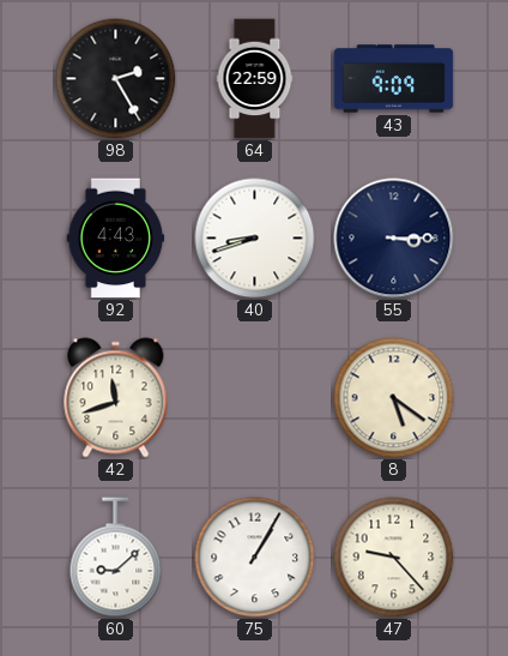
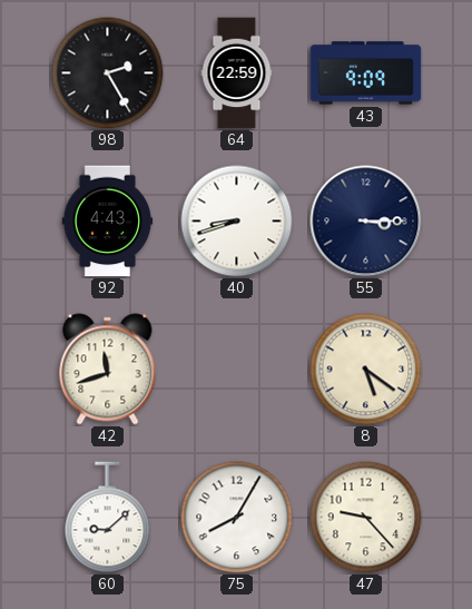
75: 1:05 -> 8:05 (237, 518)
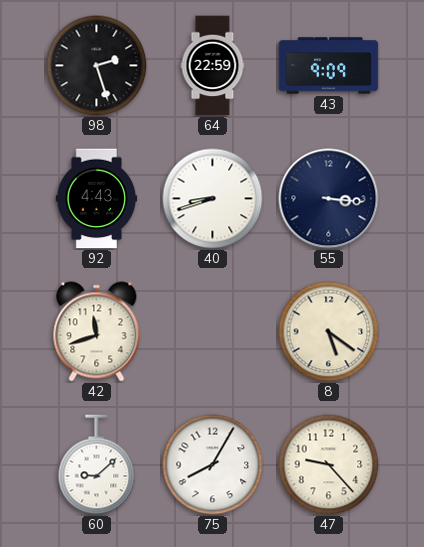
98: 2:25 -> 2:27 (97, 66)
55: 3:15 -> 3:16 (329, 199)
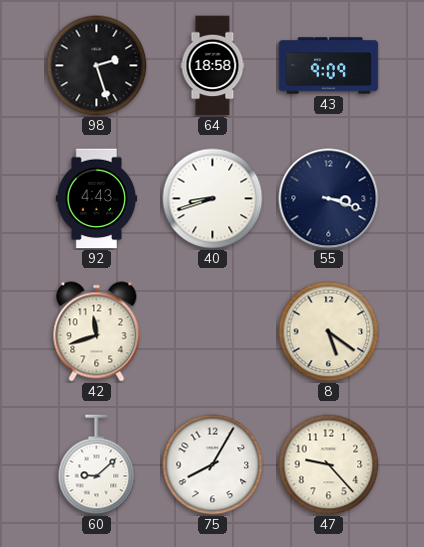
64: 22:59 -> 18:58 (213, 66)
55: 3:16 -> 3:18 (329, 199)
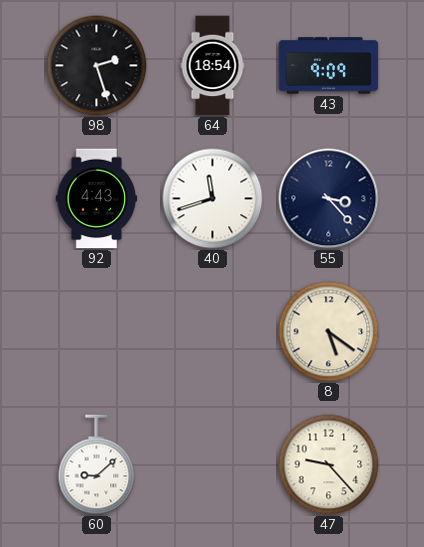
64: 18:58 -> 18:54 (213, 66)
40: 8:42 -> 11:42 (213, 199)
55: 3:18 -> 3:23 (329, 199)
42: 11:42 -> none (97, 332)
75: 8:05 -> none (213, 465)
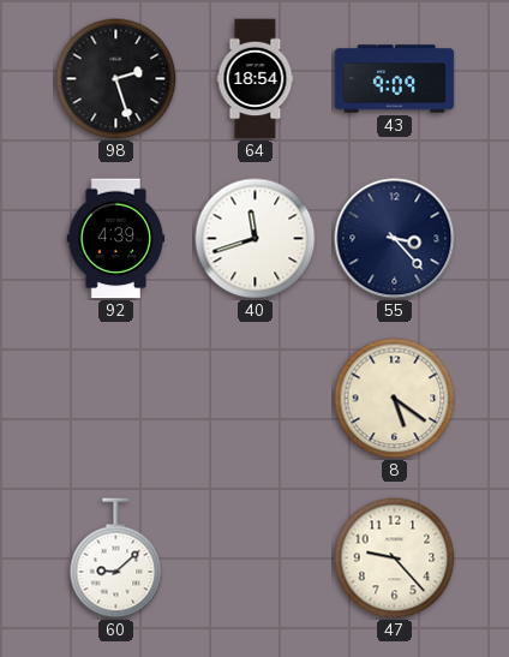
92: 4:43 -> 4:39 (116, 239)
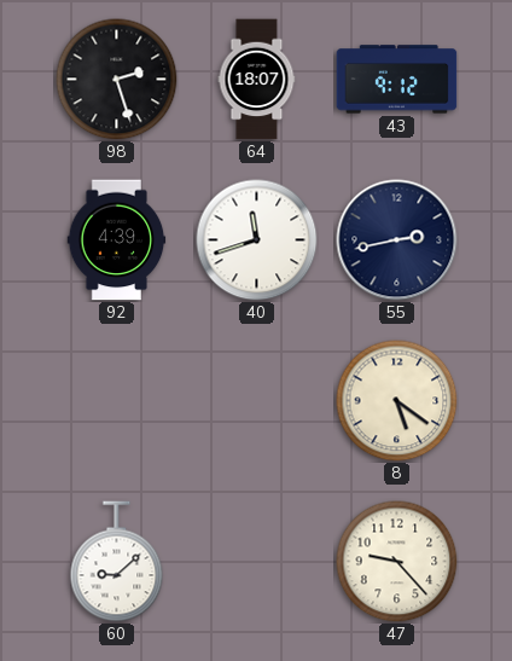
64: 18:54 -> 18:07 (257, 80)
43: 9:09 -> 9:12 (397, 80)
55: 3:23 -> 2:43 (397, 240)
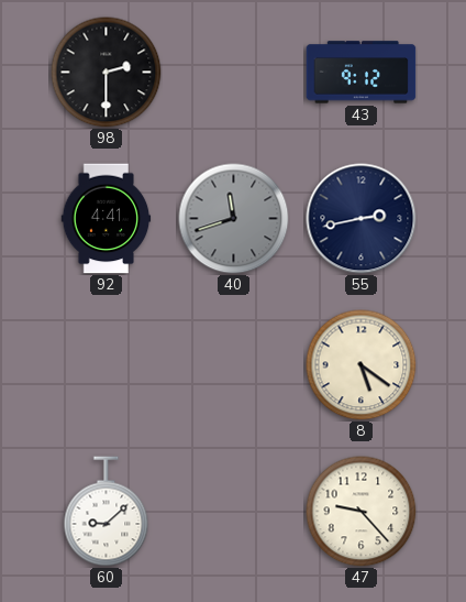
98: 2:27 -> 2:30 (107, 73)
64: 18:07 -> none (257, 80)
92: 4:39 -> 4:41 (107, 219)
40 dial: white -> grey (234, 219)
